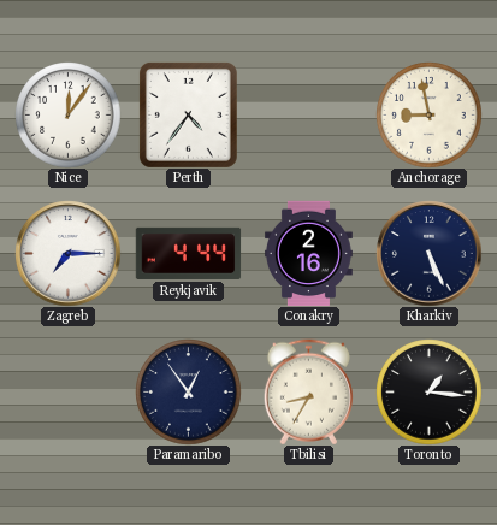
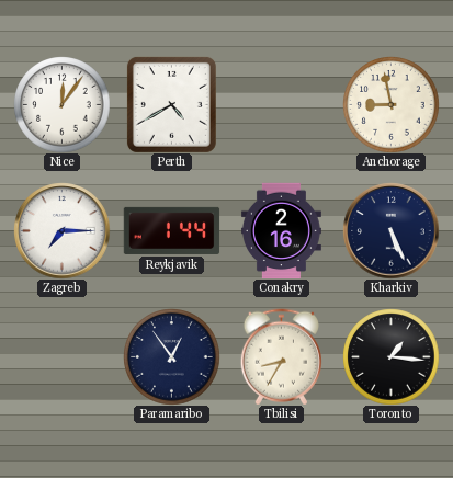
Perth: 4:36 -> 4:40 (171, 104)
Reykjavik: 4:44 -> 1:44 (171, 230)
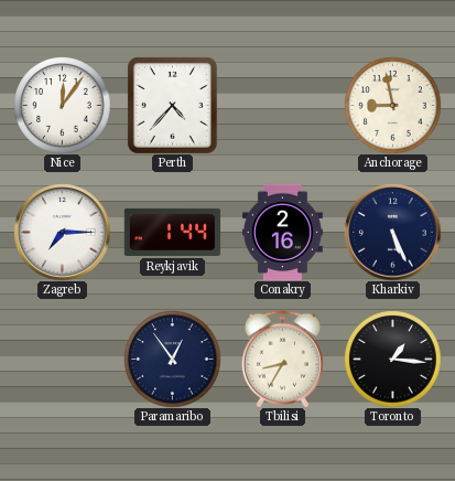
Perth: 4:40 -> 4:37 (172, 105)
